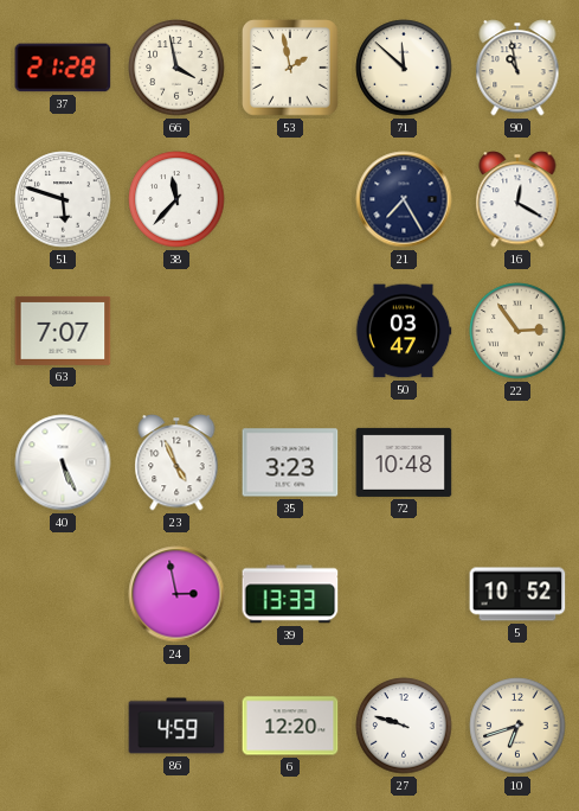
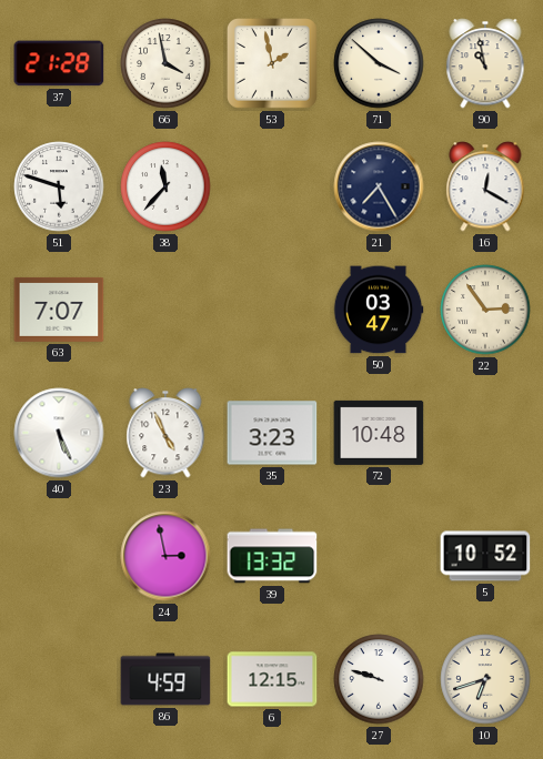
71: 11:52 -> 3:52 (379, 63)
39: 13:33 -> 13:32 (272, 556)
6: 12:20 -> 12:15 (272, 679)
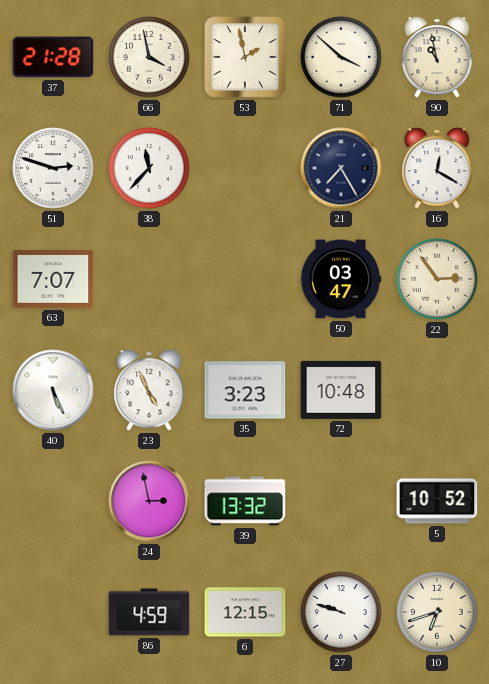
51: 5:48 -> 2:48 (53, 168)
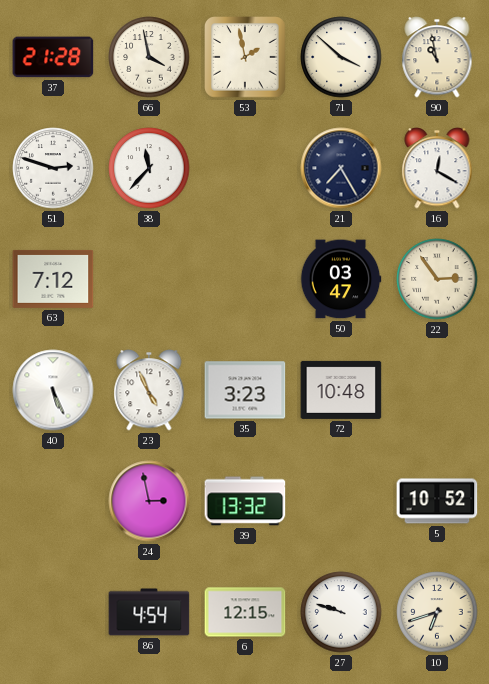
63: 7:07 -> 7:12 (53, 279)
86: 4:59 -> 4:54 (149, 612)
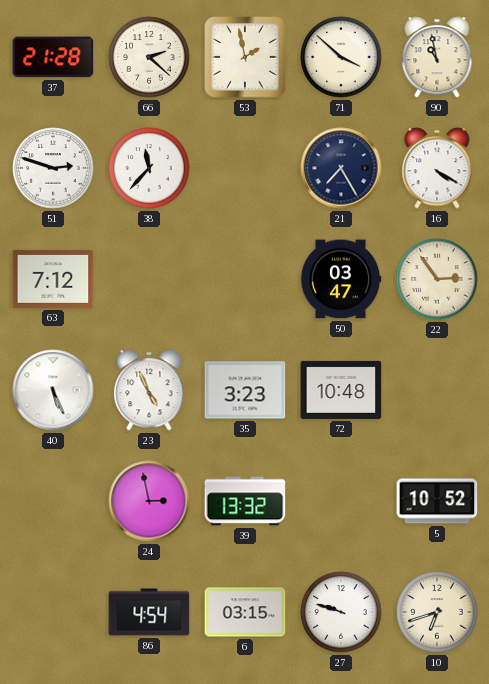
66: 3:58 -> 2:22 (149, 57)
16: 12:20 -> 4:20 (437, 168)
6: 12:15 -> 03:15 (245, 612)
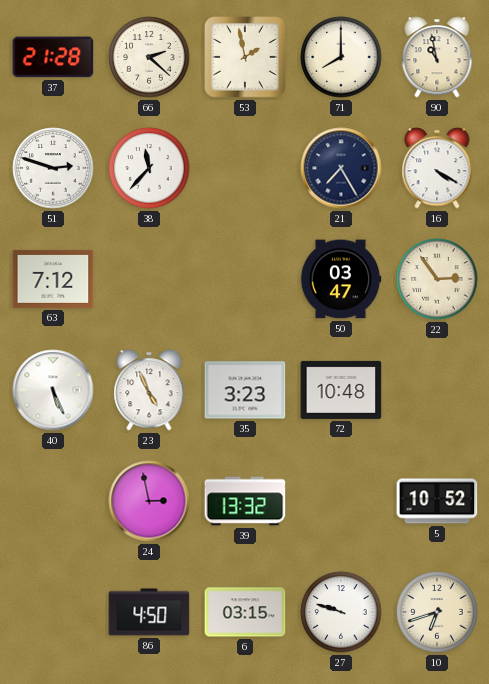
71: 3:52 -> 8:00 (341, 57)
86: 4:54 -> 4:50 (149, 612)
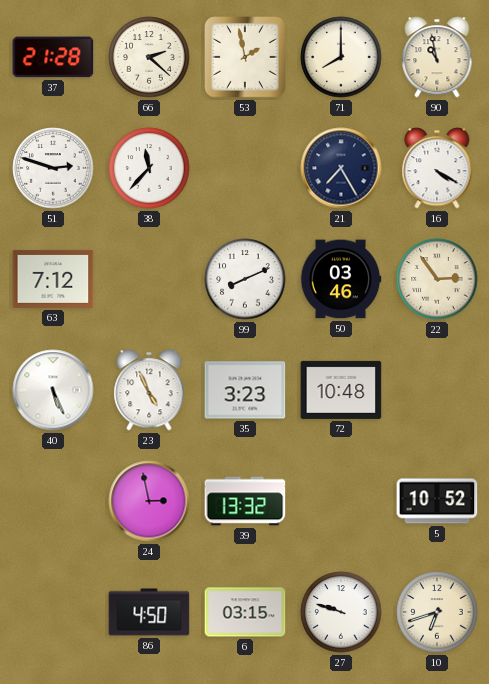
99: none -> 8:11 (245, 279)
50: 03:47 -> 03:46 (341, 279)
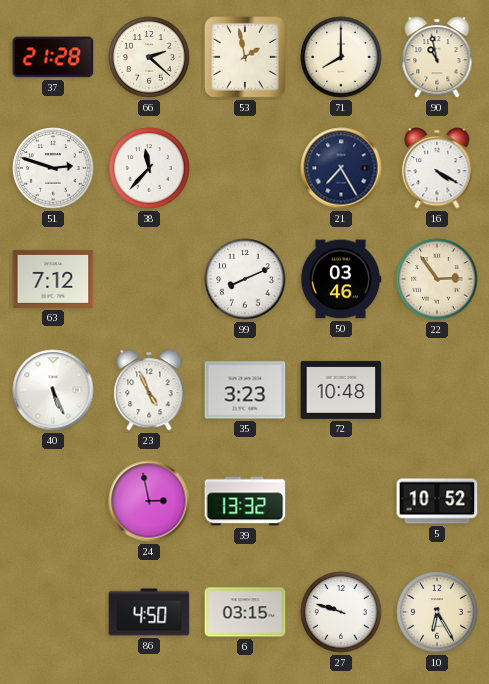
10: 6:42 -> 6:25 (437, 612)
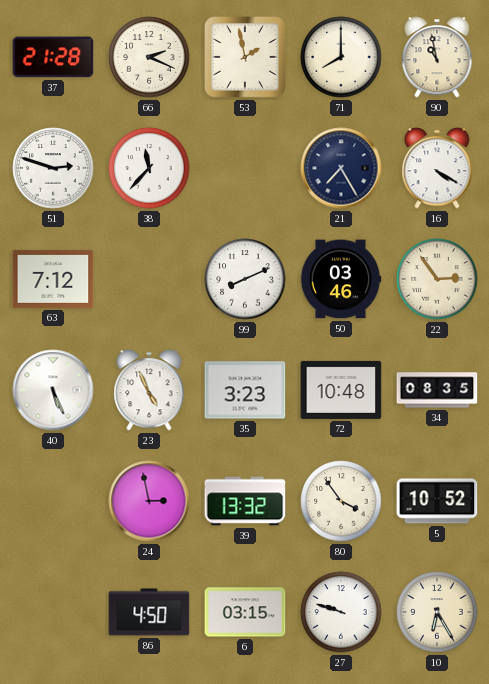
66: 2:22 -> 2:19 (149, 57)
34: none -> 08:35 (437, 390)
80: none -> 3:54 (341, 501)
